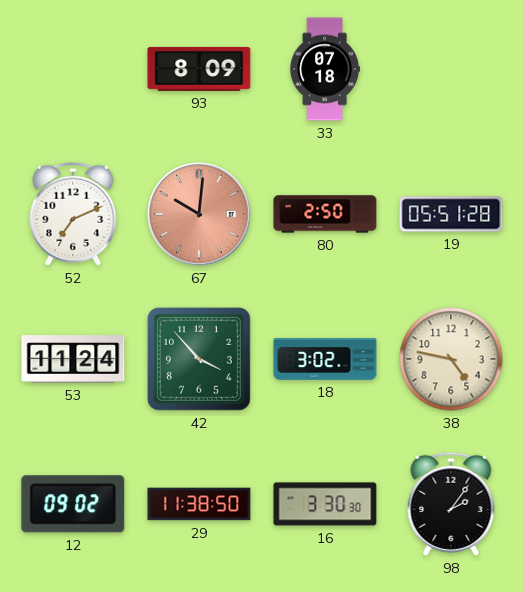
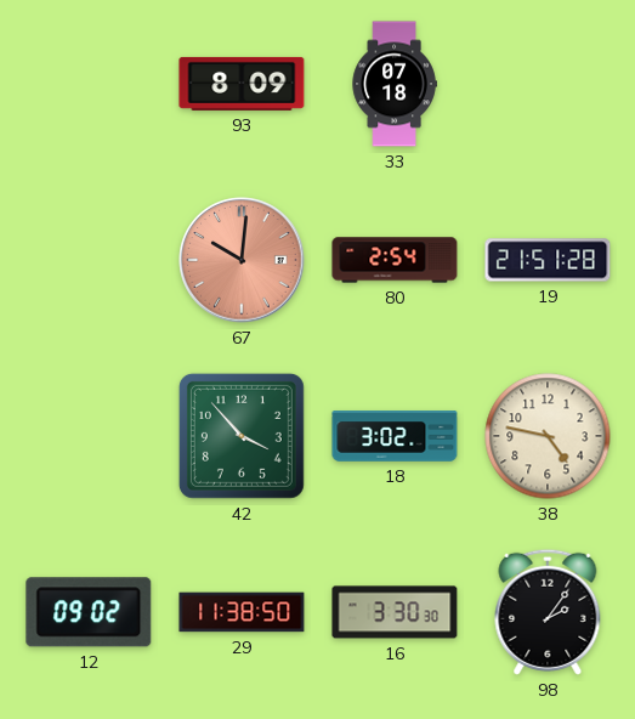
52: 7:11 -> none (73, 214)
80: 2:50 -> 2:54 (395, 260)
19: 05:51 -> 21:51 (548, 260)
53: 11:24 -> none (73, 359)
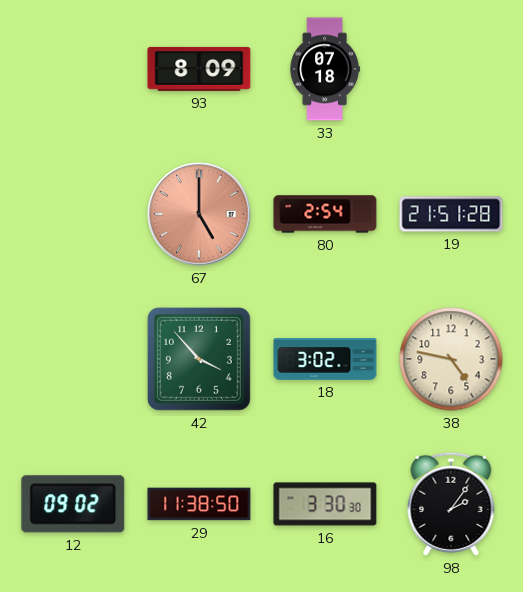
67: 10:01 -> 5:00 (199, 214)
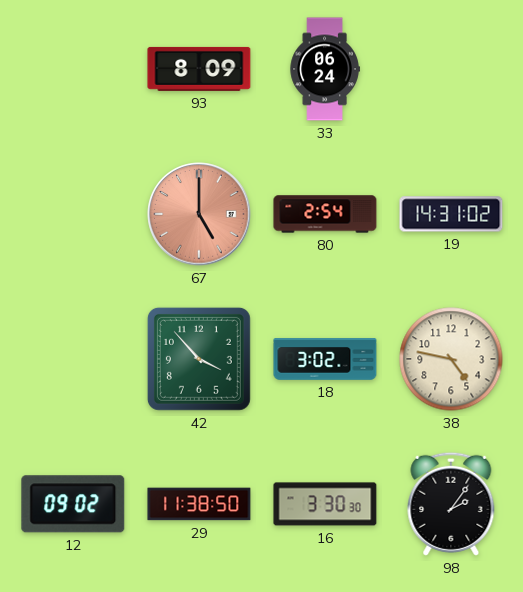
33: 07:18 -> 06:24 (325, 69)
19: 21:51 -> 14:31 (451, 214)
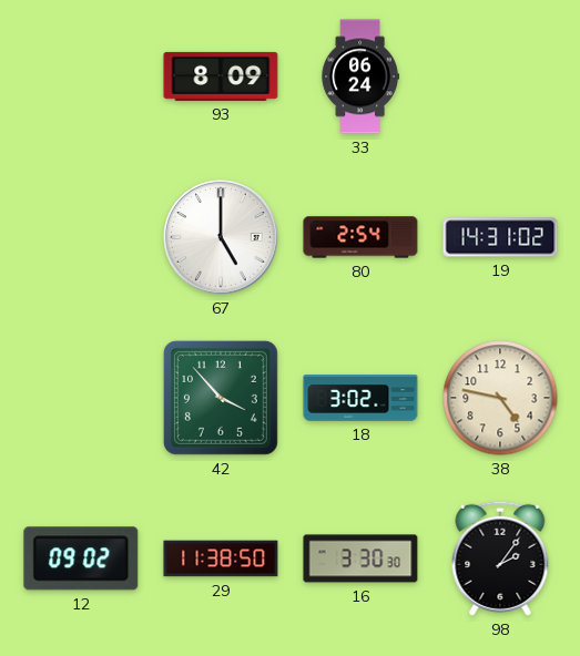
67 dial: salmon -> white (221, 237)
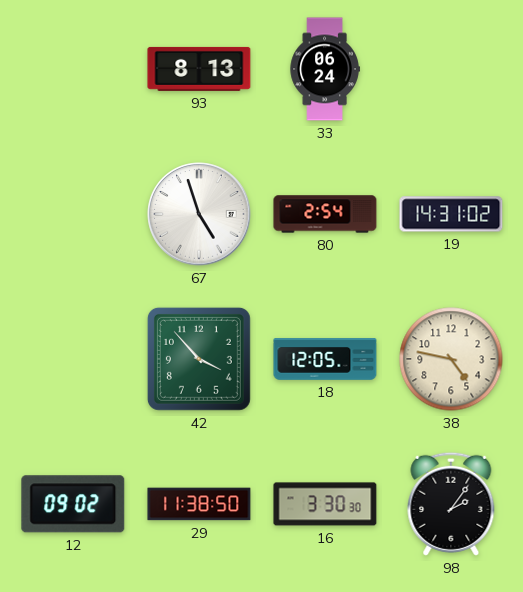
93: 8:09 -> 8:13 (199, 69)
67: 5:00 -> 4:57 (199, 214)
18: 3:02 -> 12:05 (325, 359)
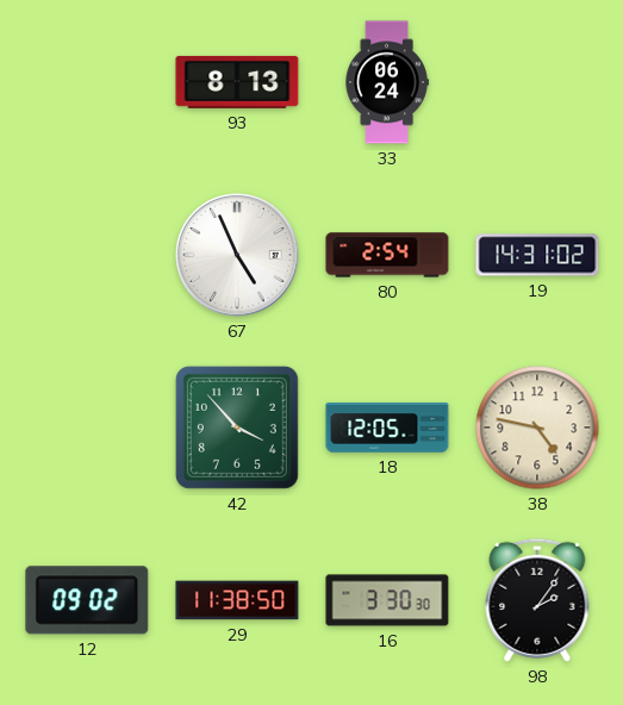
67: 4:57 -> 4:56 (237, 255)
